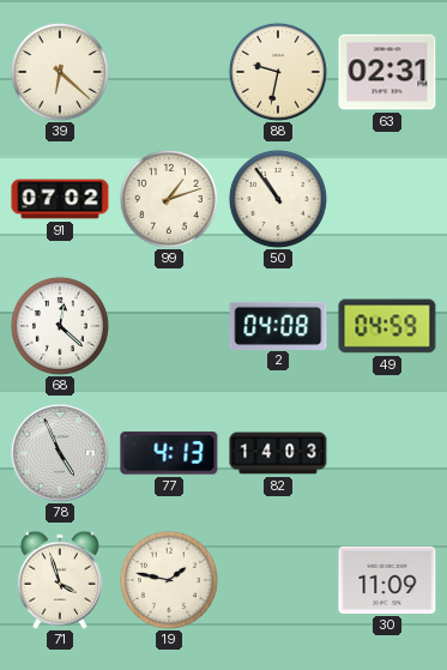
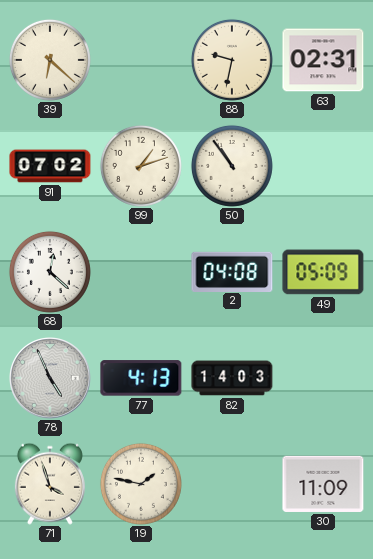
49: 04:59 -> 05:09 (323, 272)
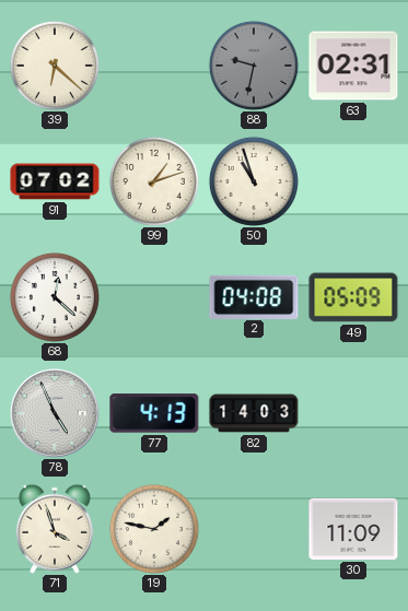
88 dial: cream -> grey (254, 66)
50: 10:54 -> 10:57 (254, 181)
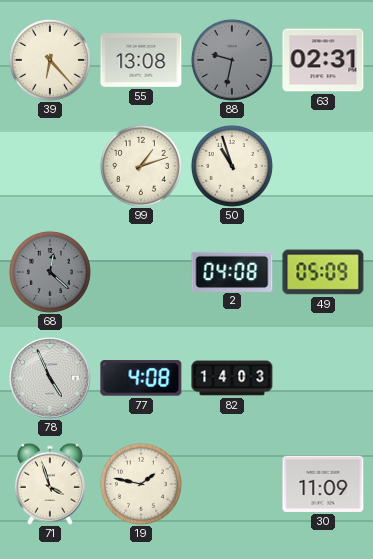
39: 6:22 -> 6:23 (50, 60)
55: none -> 13:08 (141, 60)
91: 07:02 -> none (55, 181)
68 dial: white -> grey (50, 272)
77: 4:13 -> 4:08 (141, 378)
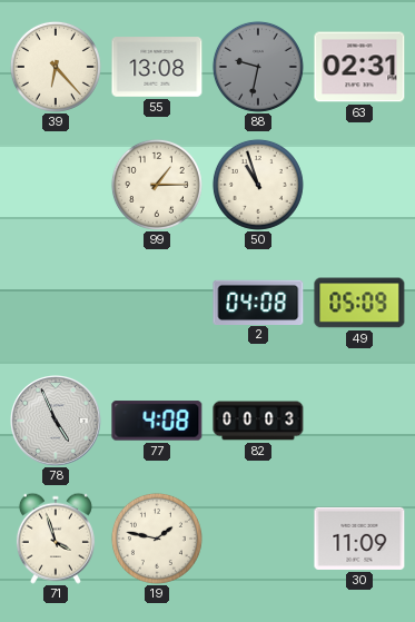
99: 1:12 -> 1:15 (157, 185)
68: 12:22 -> none (50, 272)
82: 14:03 -> 00:03 (258, 421)
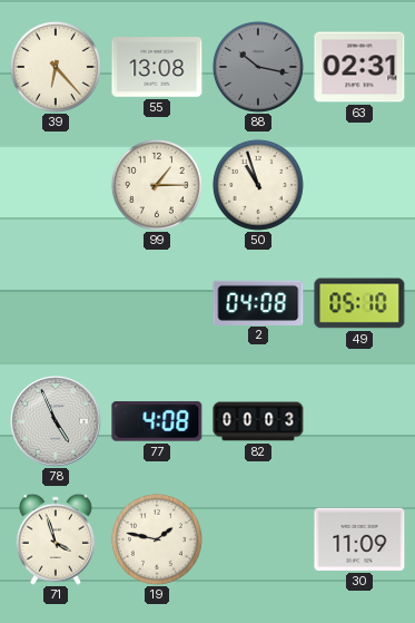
88: 9:32 -> 10:17 (258, 67)
49: 05:09 -> 05:10 (359, 303)
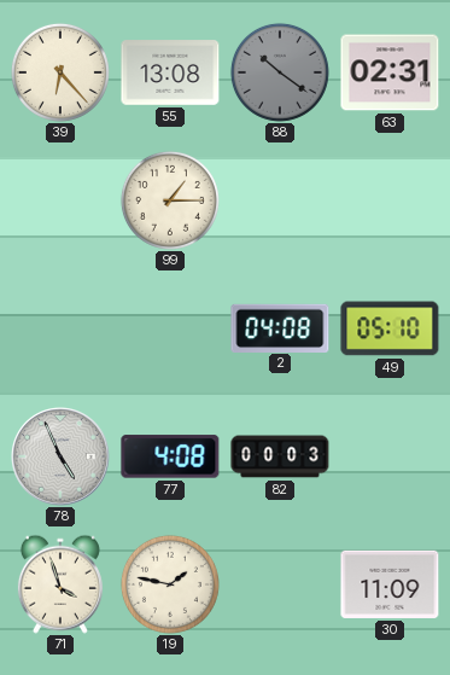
88: 10:17 -> 10:21 (280, 72)
50: 10:57 -> none (258, 185)
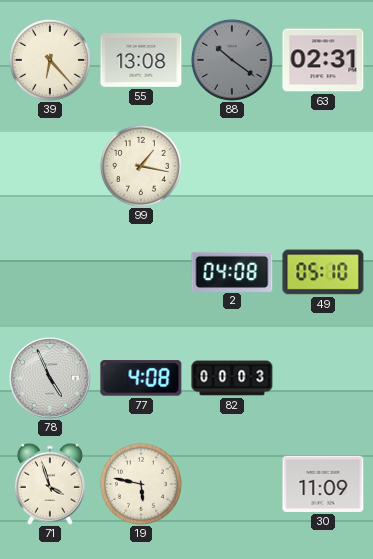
99: 1:15 -> 1:17 (141, 166)
19: 1:47 -> 5:47 (141, 484)
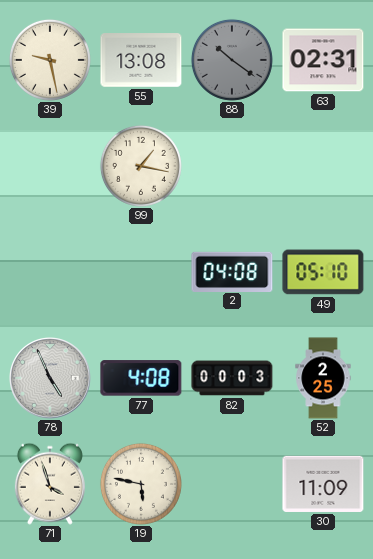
39: 6:23 -> 9:28 (50, 60)
52: none -> 2:25 (323, 378)
